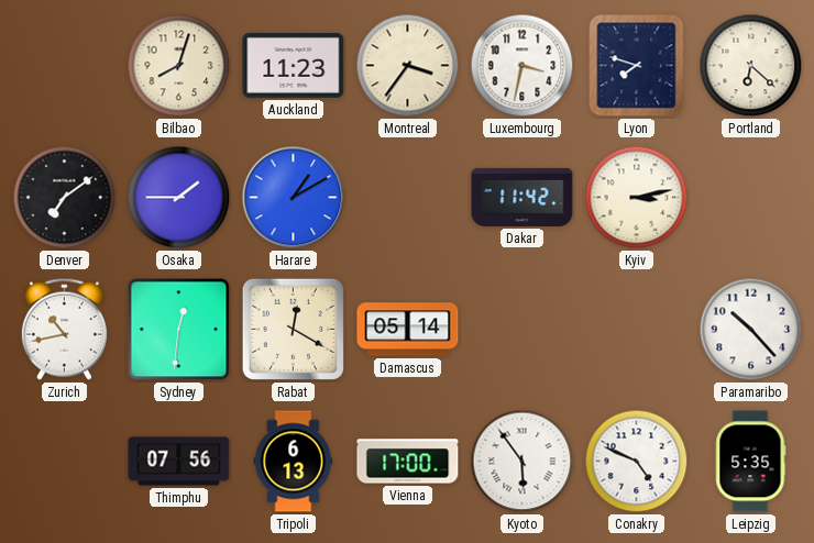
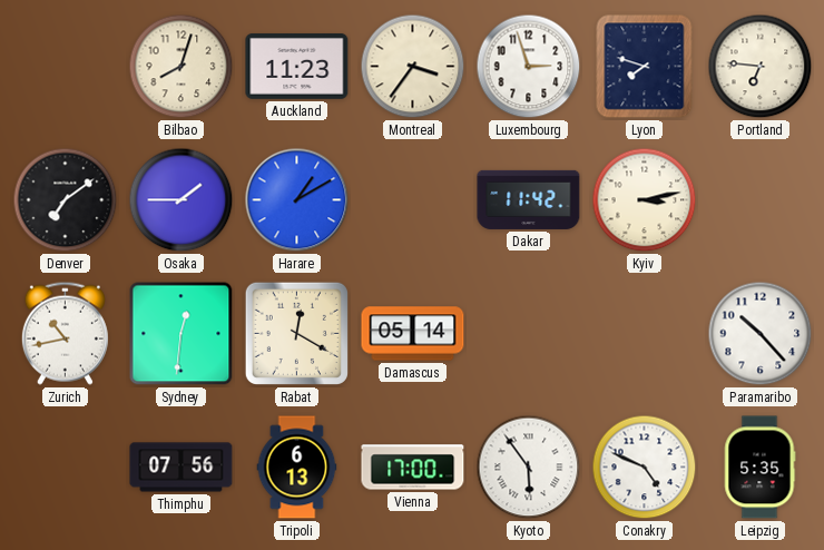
Luxembourg: 3:32 -> 2:57 (529, 67)
Portland: 6:22 -> 6:46 (761, 67)
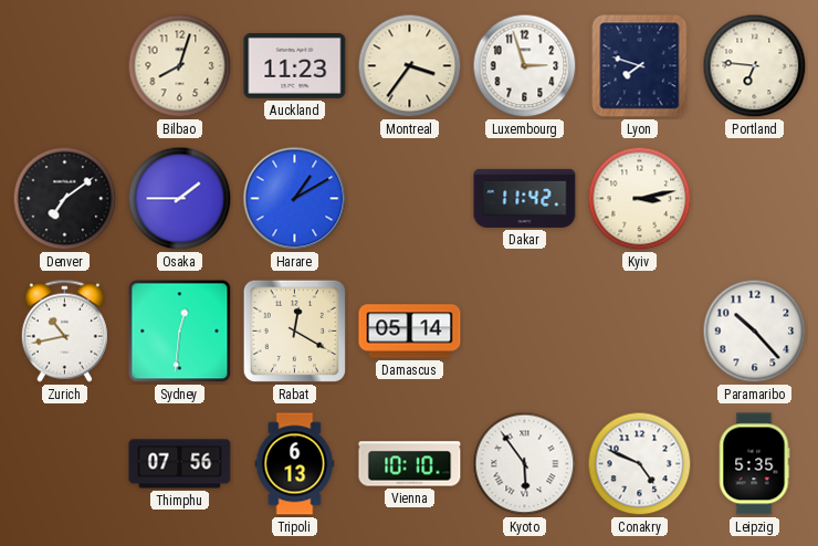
Vienna: 17:00 -> 10:10 (410, 464)
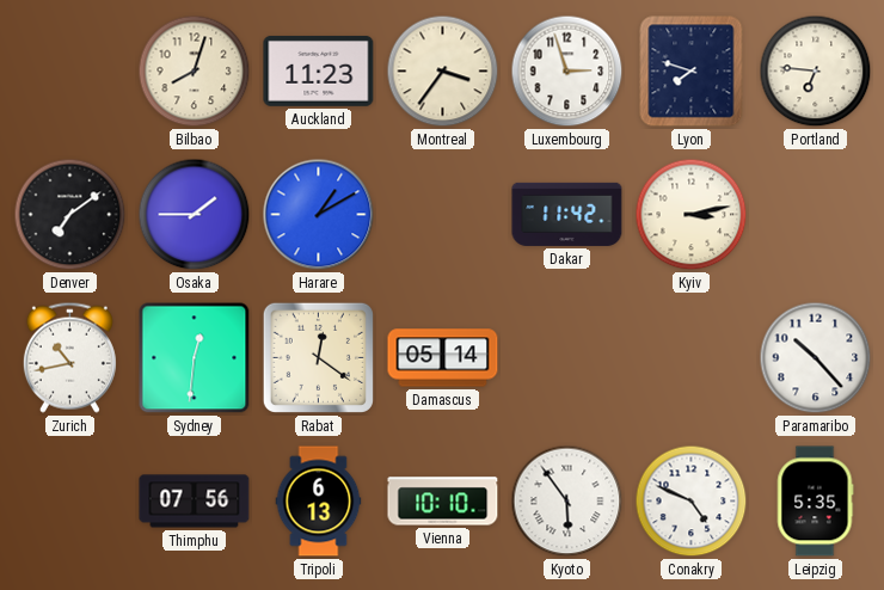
Rabat: 12:20 -> 12:21 (318, 357)
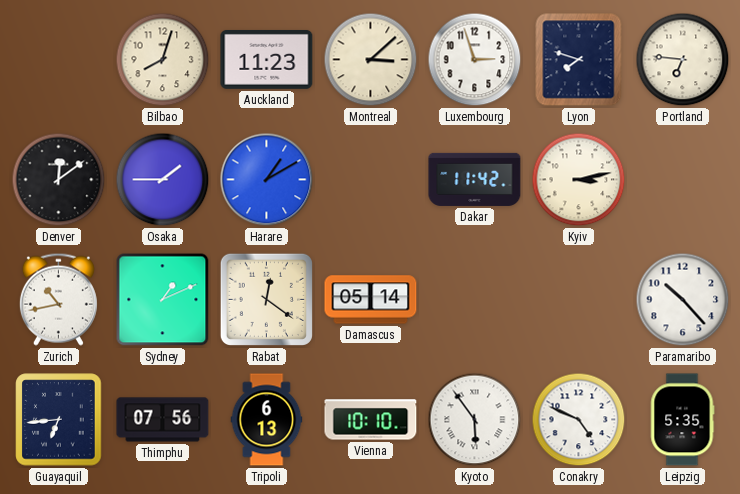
Montreal: 3:36 -> 3:08 (371, 60)
Denver: 7:09 -> 12:09 (59, 180)
Sydney: 12:31 -> 1:11 (163, 300)
Guayaquil: none -> 6:44 (59, 420)
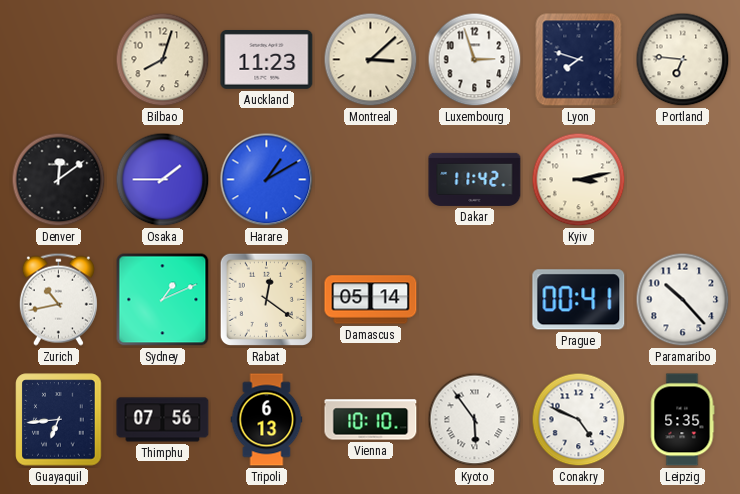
Prague: none -> 00:41 (579, 300)
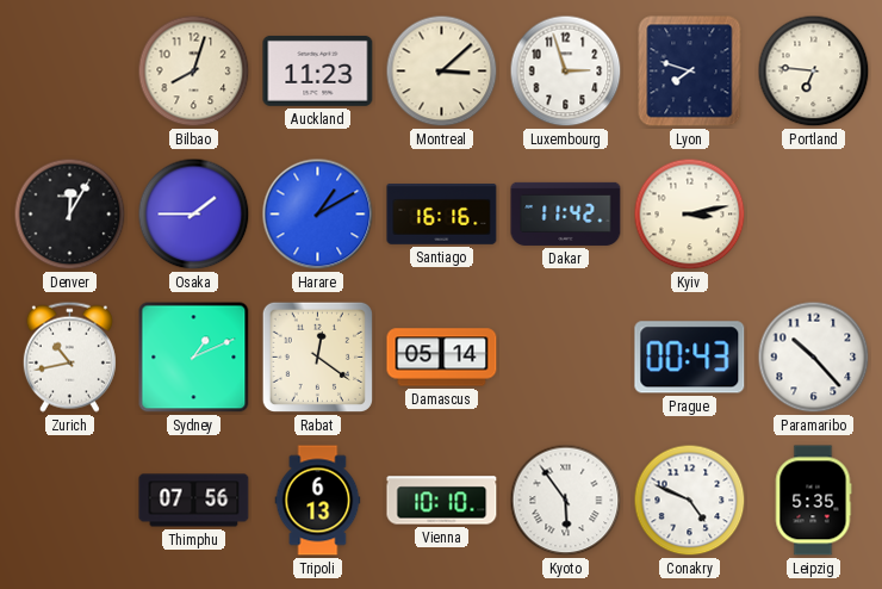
Denver: 12:09 -> 12:05 (70, 215)
Santiago: none -> 16:16 (442, 215)
Prague: 00:41 -> 00:43 (690, 358)
Guayaquil: 6:44 -> none (59, 420)
